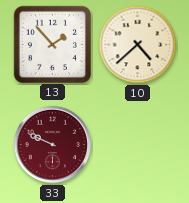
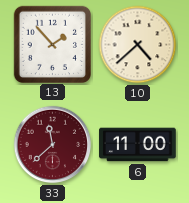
33: 9:49 -> 11:38 (53, 145)
6: none -> 11:00 (138, 145)
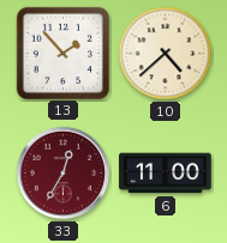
33: 11:38 -> 12:35 (64, 174)
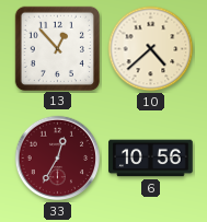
13: 1:53 -> 12:53 (57, 48)
6: 11:00 -> 10:56 (151, 159)
